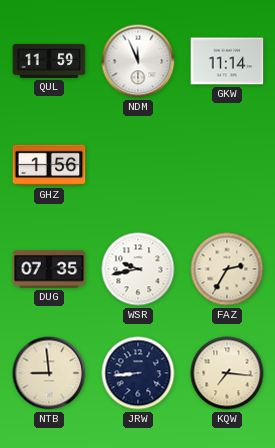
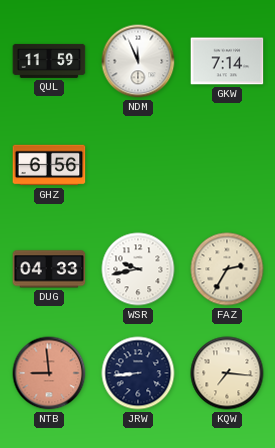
GKW: 11:14 -> 7:14 (227, 61)
GHZ: 1:56 -> 6:56 (49, 165)
DUG: 07:35 -> 04:33 (49, 269)
NTB dial: cream -> salmon (49, 373)
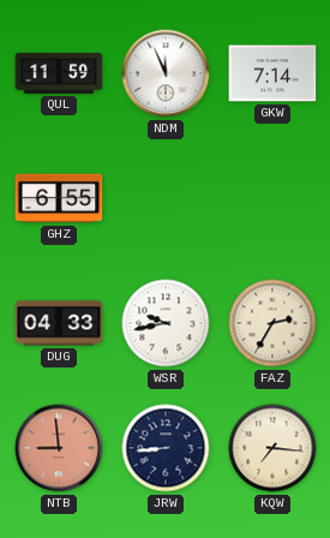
GHZ: 6:56 -> 6:55 (59, 198)
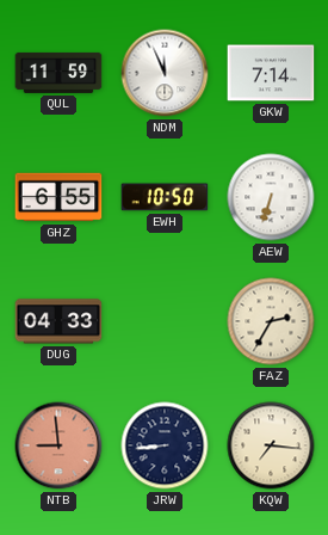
EWH: none -> 10:50 (165, 197)
AEW: none -> 6:33 (271, 197)
WSR: 9:43 -> none (166, 323)
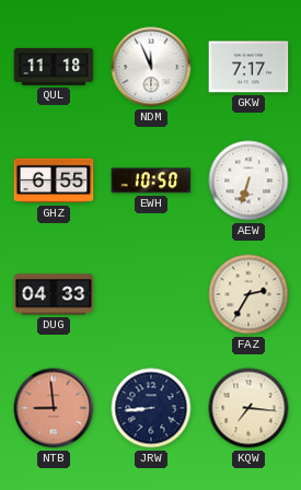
QUL: 11:59 -> 11:18 (54, 67)
GKW: 7:14 -> 7:17 (248, 67)
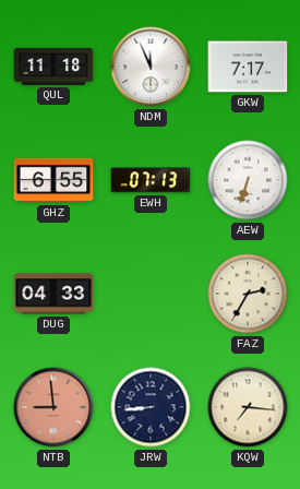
EWH: 10:50 -> 07:13 (151, 180)
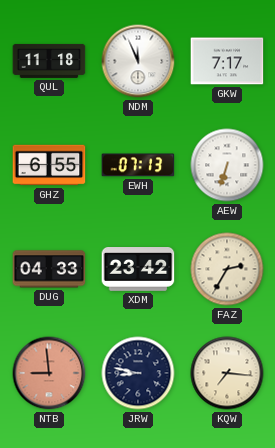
XDM: none -> 23:42 (138, 270)
JRW: 8:44 -> 8:47 (138, 373)
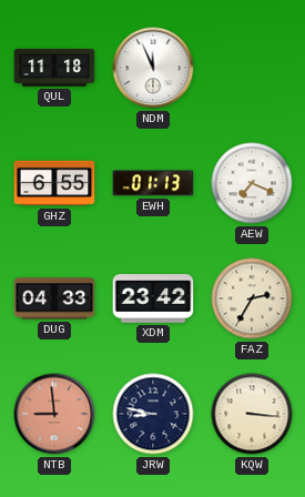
GKW: 7:17 -> none (227, 61)
EWH: 07:13 -> 01:13 (153, 183)
AEW: 6:33 -> 7:19 (252, 183)
KQW: 7:16 -> 3:16 (252, 414)
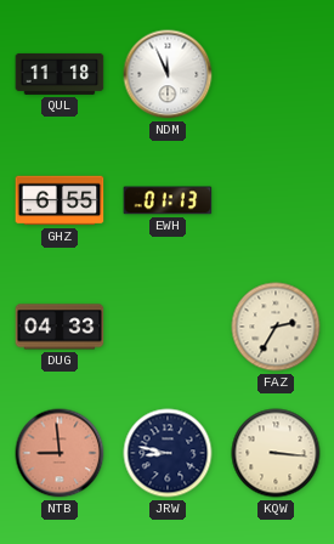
AEW: 7:19 -> none (252, 183)
XDM: 23:42 -> none (153, 300)
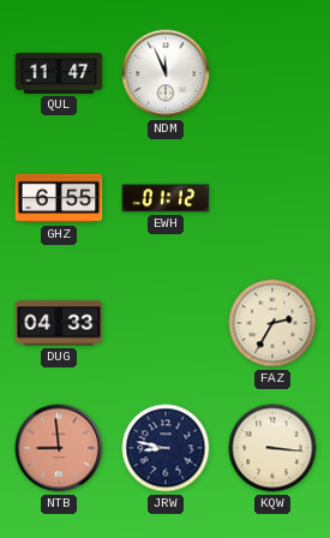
QUL: 11:18 -> 11:47 (59, 73)
EWH: 01:13 -> 01:12 (166, 198)
